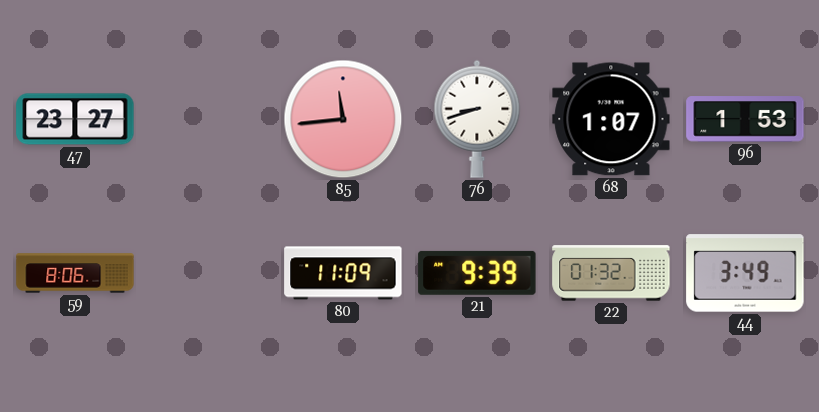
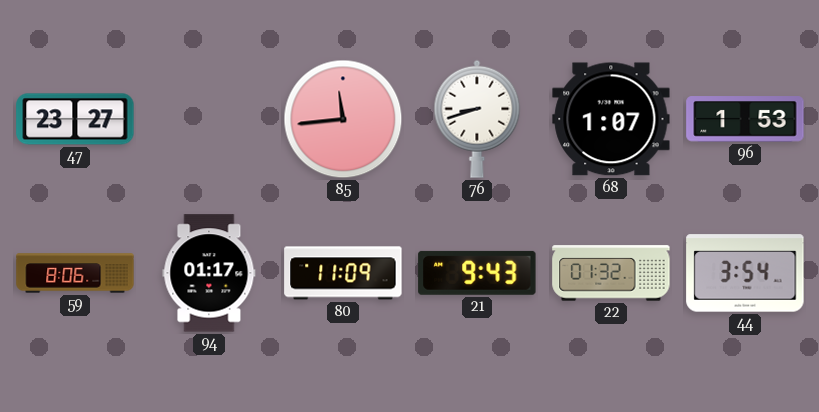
94: none -> 01:17 (209, 273)
21: 9:39 -> 9:43 (477, 273)
44: 3:49 -> 3:54 (745, 273)
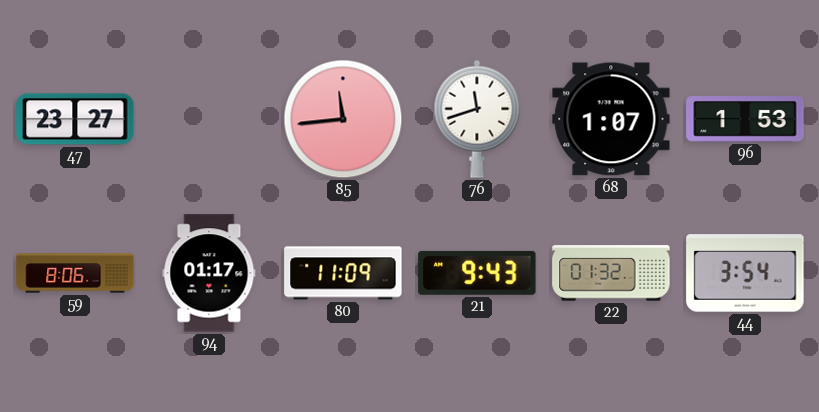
76: 8:42 -> 11:42 (477, 119)
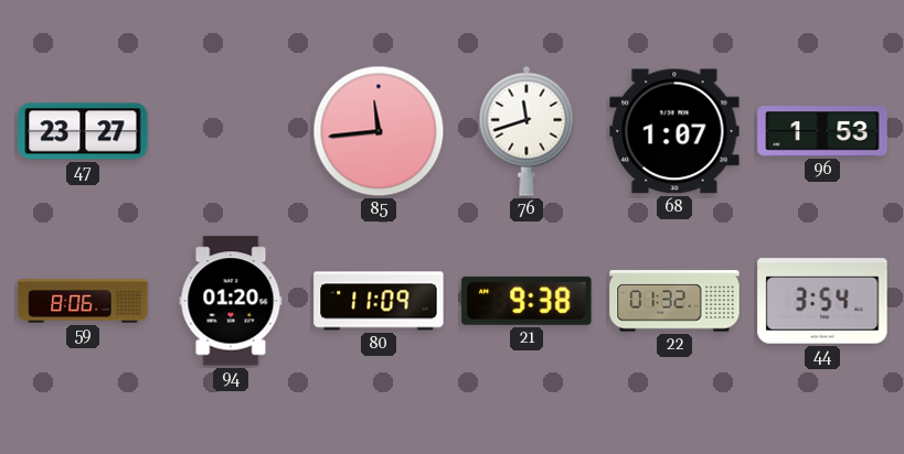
94: 01:17 -> 01:20 (231, 301)
21: 9:43 -> 9:38 (527, 301)
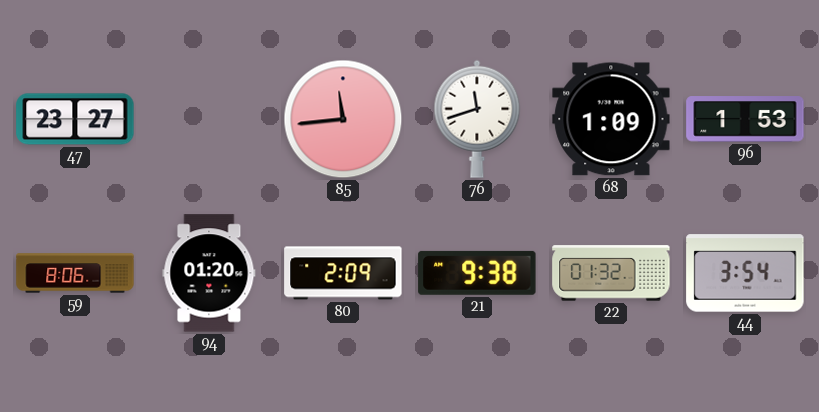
68: 1:07 -> 1:09 (611, 119)
80: 11:09 -> 2:09 (343, 273)
